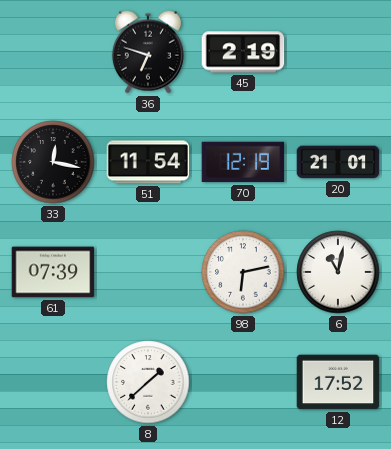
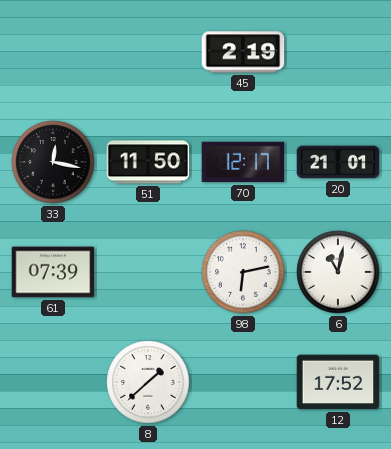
36: 6:48 -> none (148, 52)
51: 11:54 -> 11:50 (148, 162)
70: 12:19 -> 12:17 (243, 162)
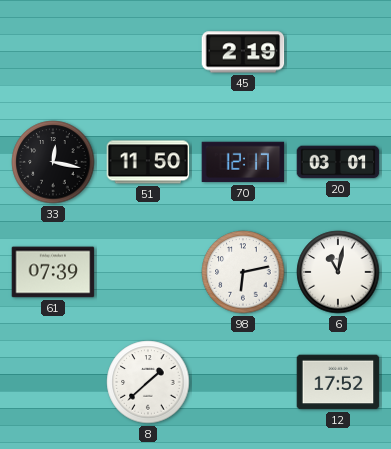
20: 21:01 -> 03:01 (338, 162)
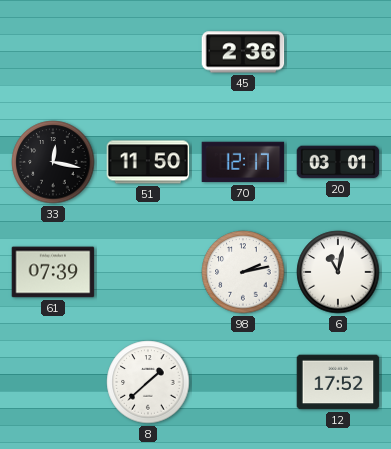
45: 2:19 -> 2:36 (243, 52)
98: 6:13 -> 2:13 (243, 272)
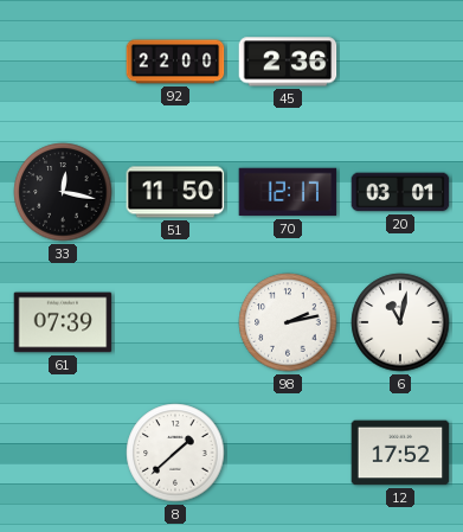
92: none -> 22:00 (175, 62)
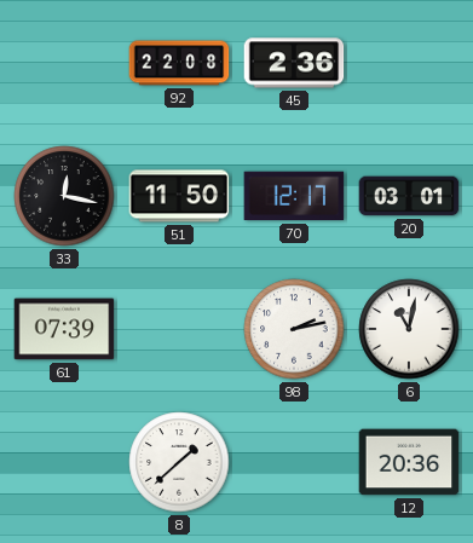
92: 22:00 -> 22:08 (179, 63)
12: 17:52 -> 20:36 (409, 462)
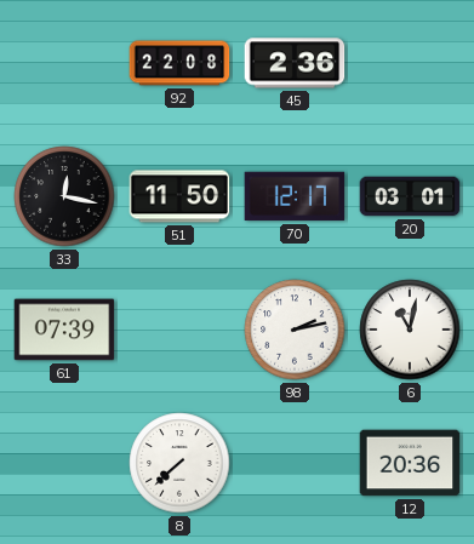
8: 1:38 -> 7:38 (179, 463)
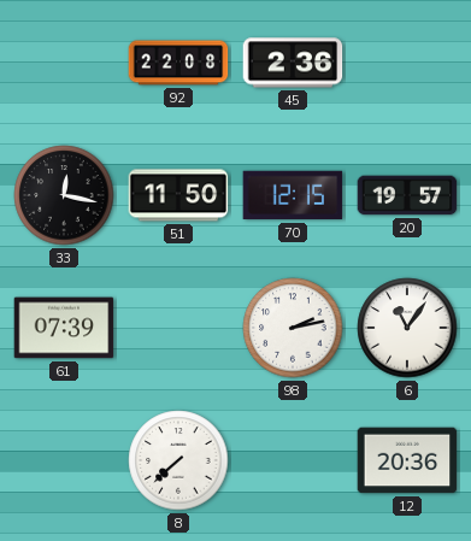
70: 12:17 -> 12:15 (293, 195)
20: 03:01 -> 19:57 (407, 195)
6: 11:02 -> 11:06 (407, 328)
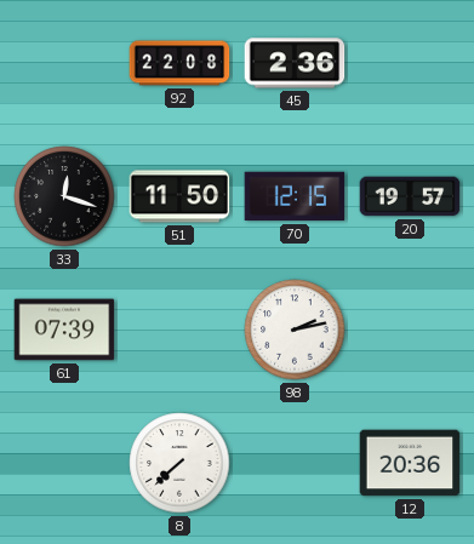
33: 12:17 -> 12:18 (64, 196)
6: 11:06 -> none (407, 328)
